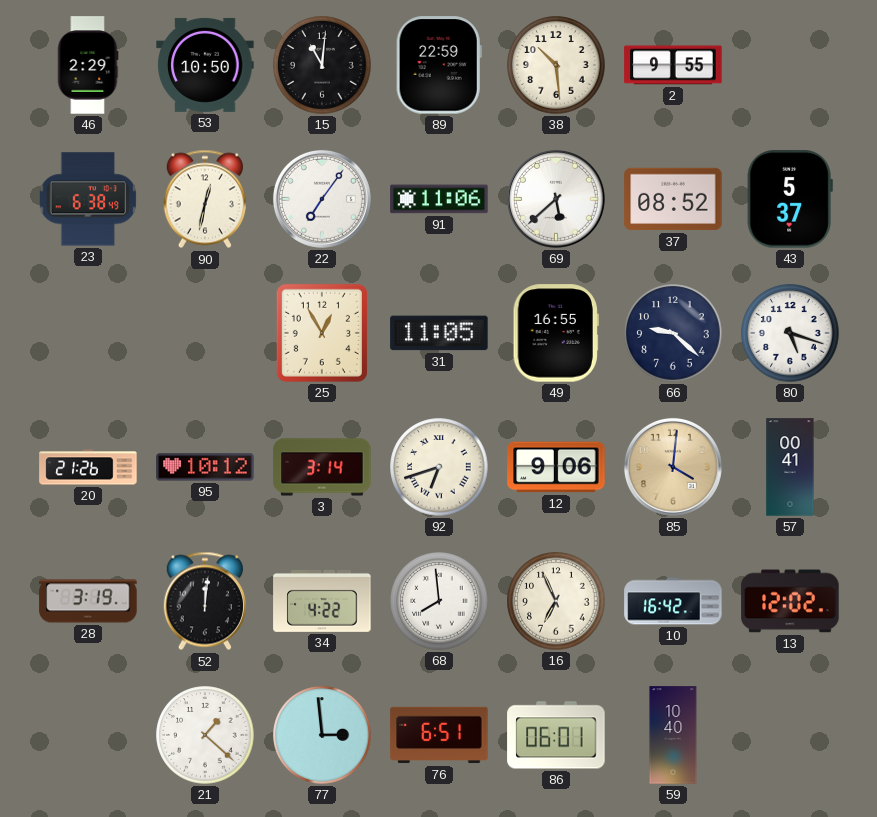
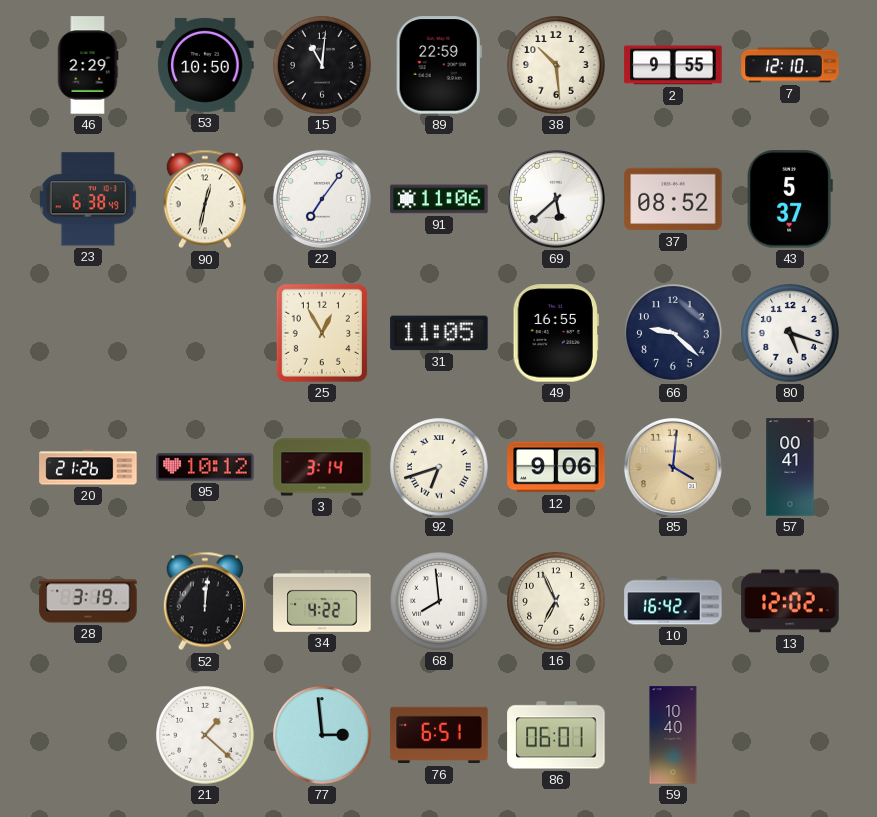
7: none -> 12:10 (790, 65)
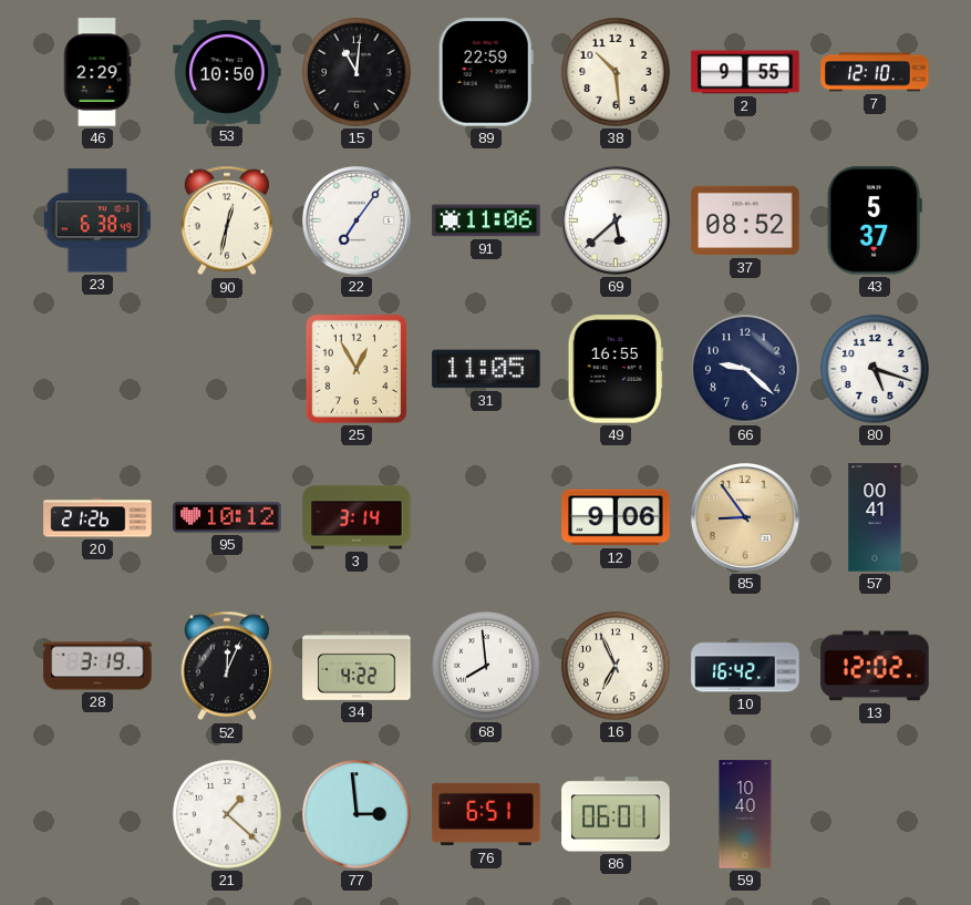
92: 6:42 -> none (439, 467)
85: 4:01 -> 8:54 (745, 517)
52: 12:01 -> 12:04 (227, 666)
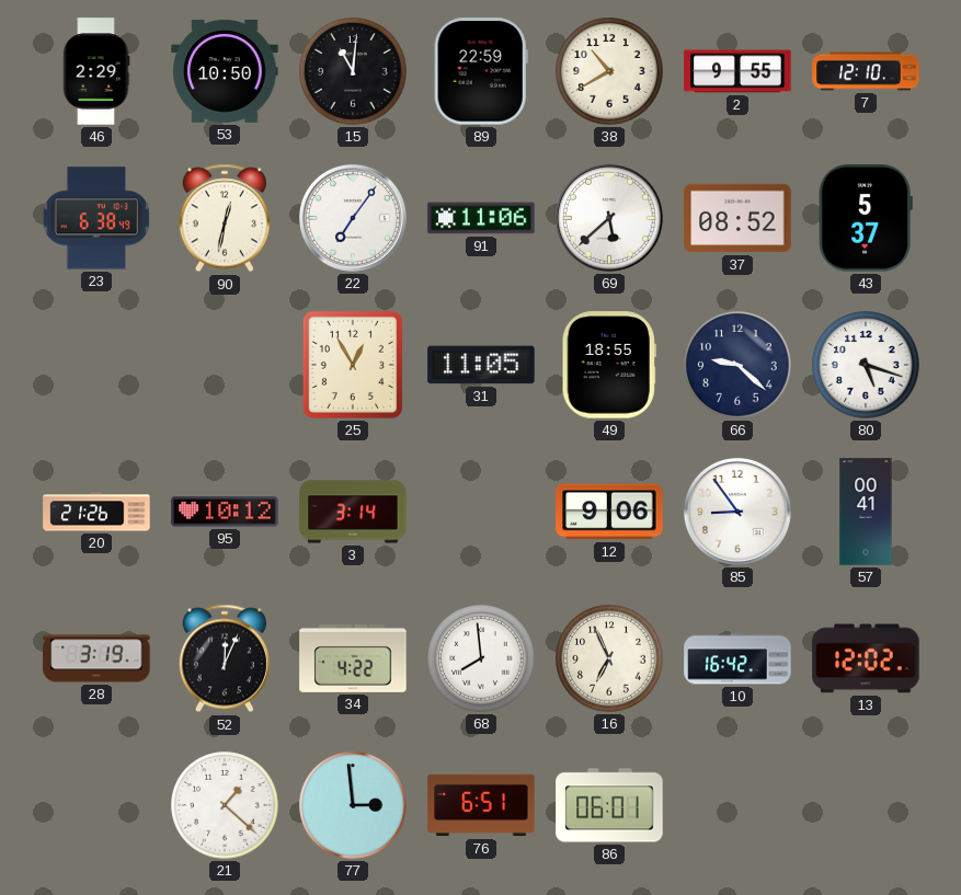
38: 10:29 -> 10:40 (609, 71)
49: 16:55 -> 18:55 (609, 365)
85 dial: champagne -> white (737, 512)
59: 10:40 -> none (745, 814)
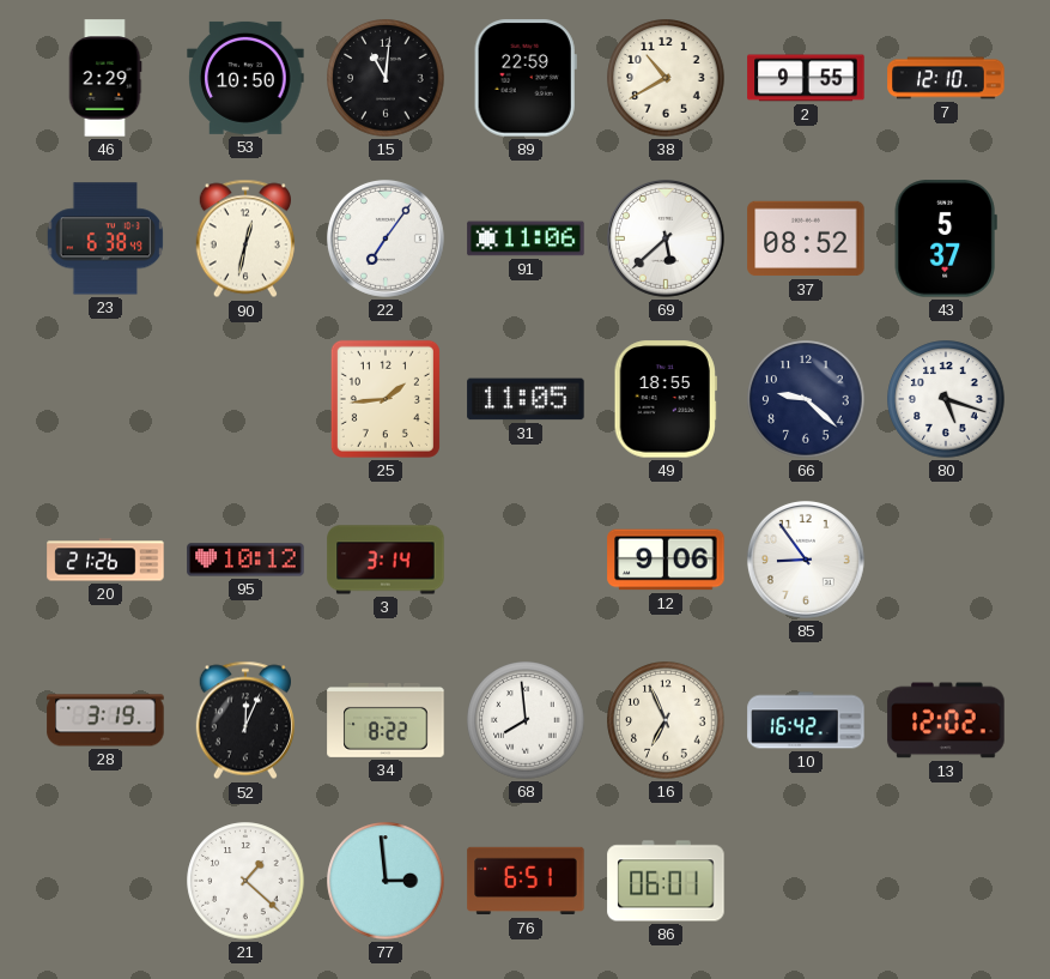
25: 12:55 -> 1:44 (386, 399)
57: 00:41 -> none (866, 512)
34: 4:22 -> 8:22 (386, 720)
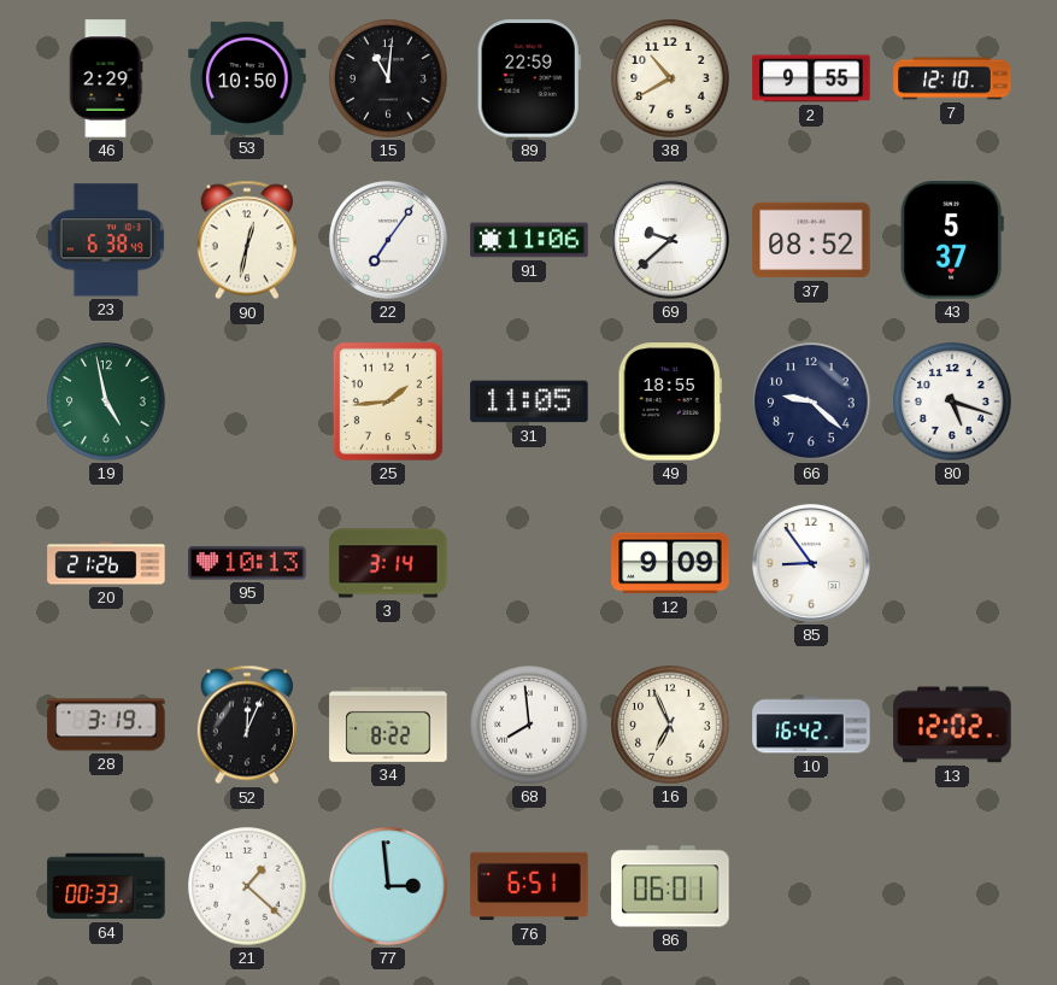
69: 5:38 -> 9:38 (670, 240)
19: none -> 4:58 (106, 401)
95: 10:12 -> 10:13 (247, 563)
12: 9:06 -> 9:09 (670, 563)
64: none -> 00:33 (106, 886)
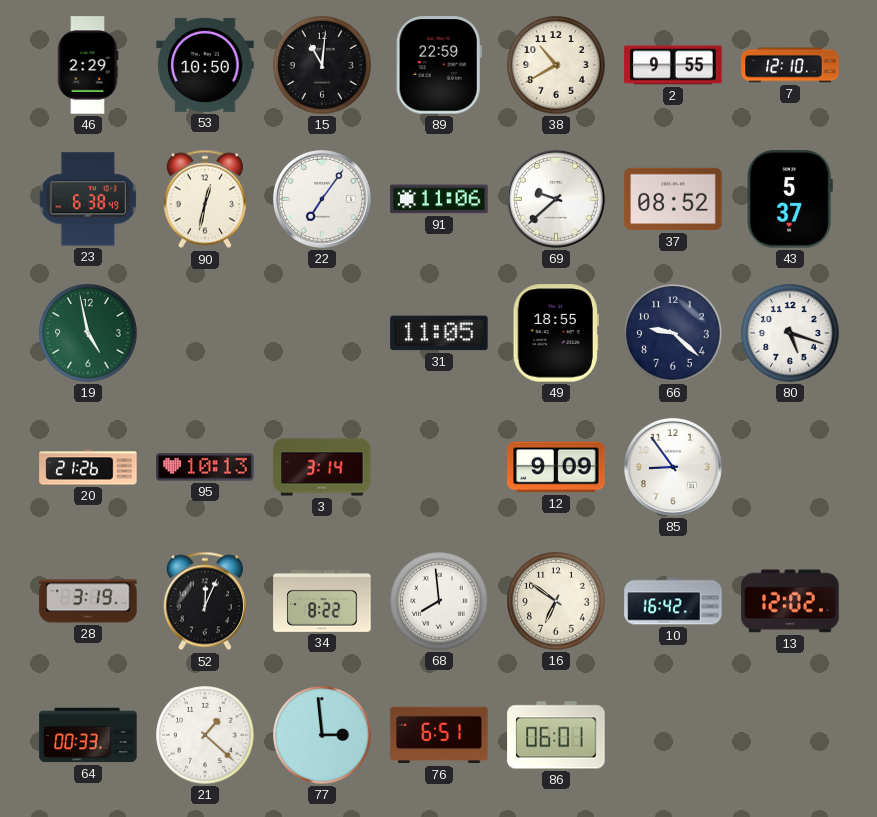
25: 1:44 -> none (388, 401)
16: 6:56 -> 6:51 (556, 601)
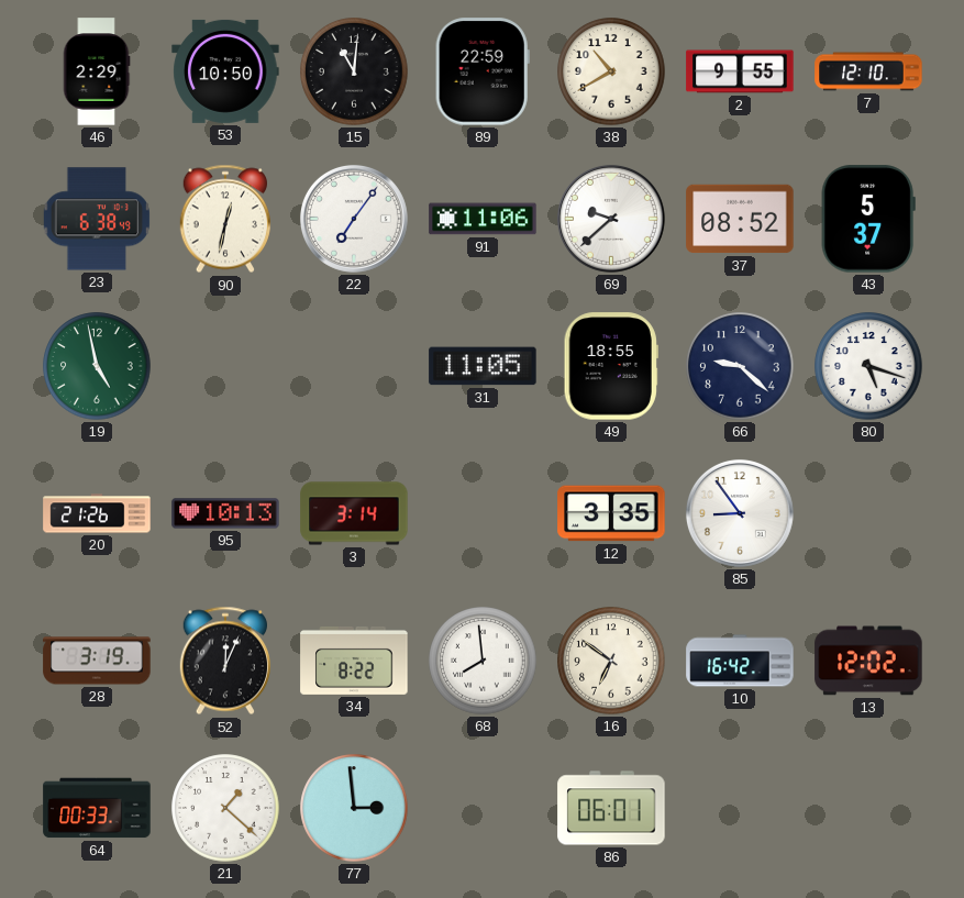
12: 9:09 -> 3:35 (611, 513)
76: 6:51 -> none (439, 735)
